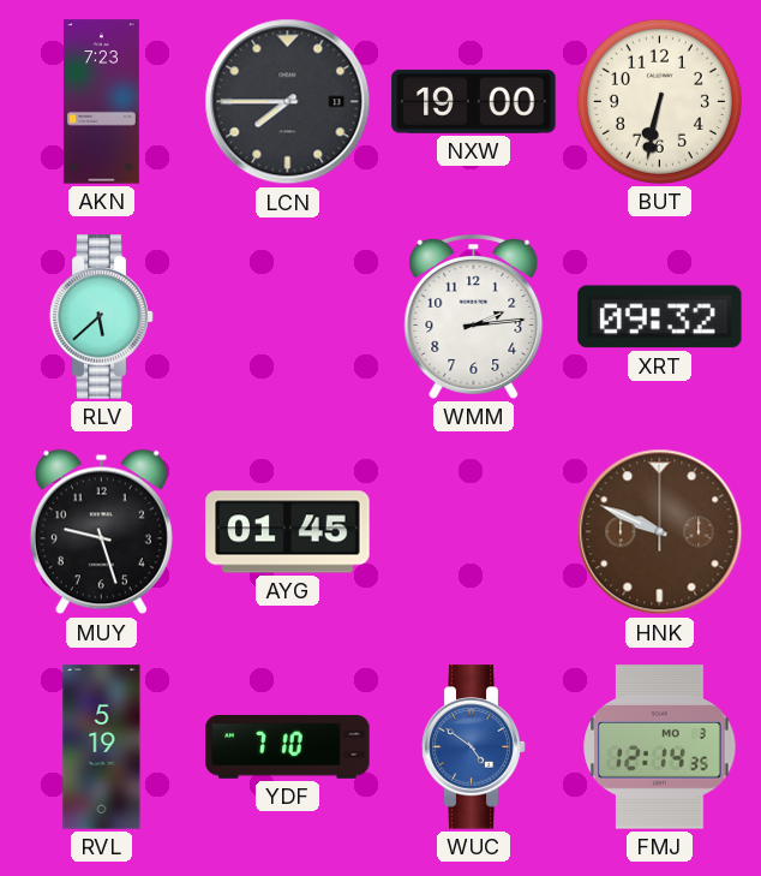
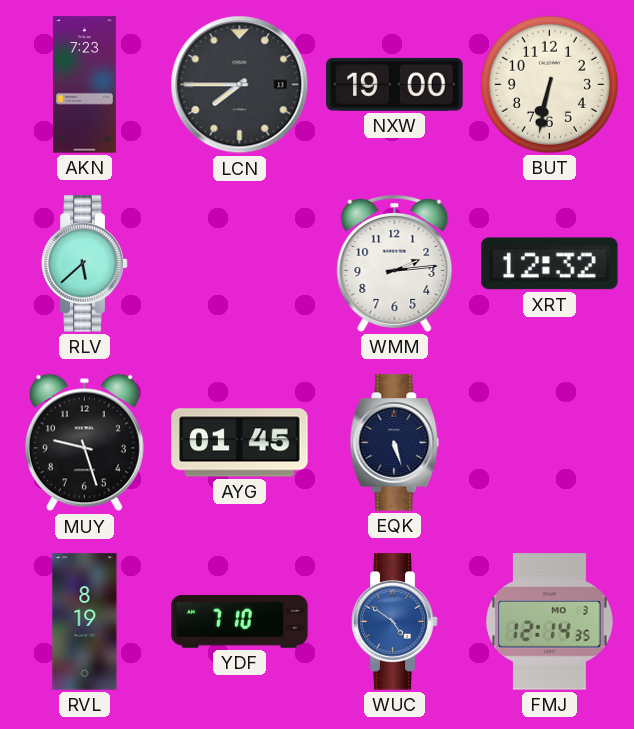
XRT: 09:32 -> 12:32 (550, 264)
EQK: none -> 5:27 (395, 443)
HNK: 9:49 -> none (660, 532)
RVL: 5:19 -> 8:19 (85, 622)
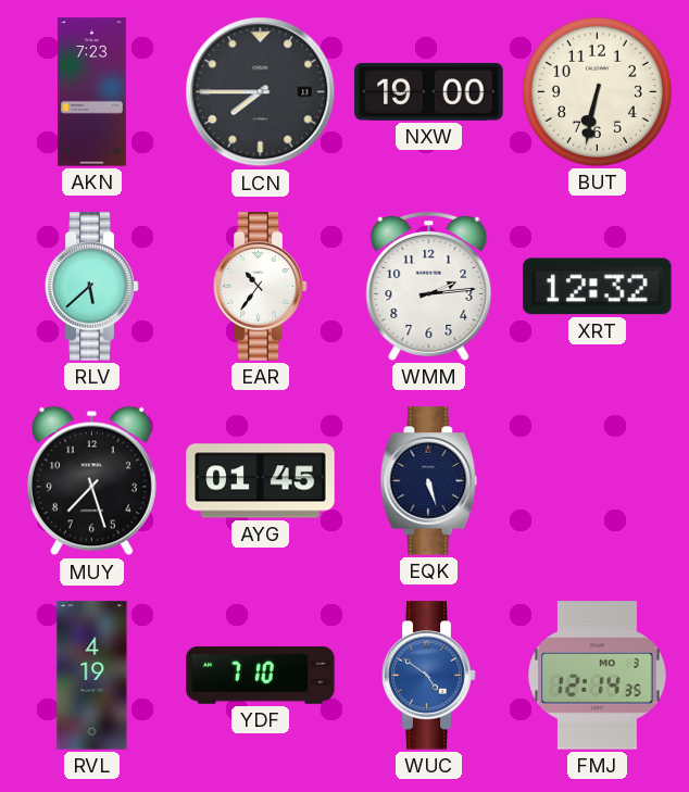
EAR: none -> 10:36 (261, 287)
MUY: 9:27 -> 7:27 (91, 481)
RVL: 8:19 -> 4:19 (92, 676)
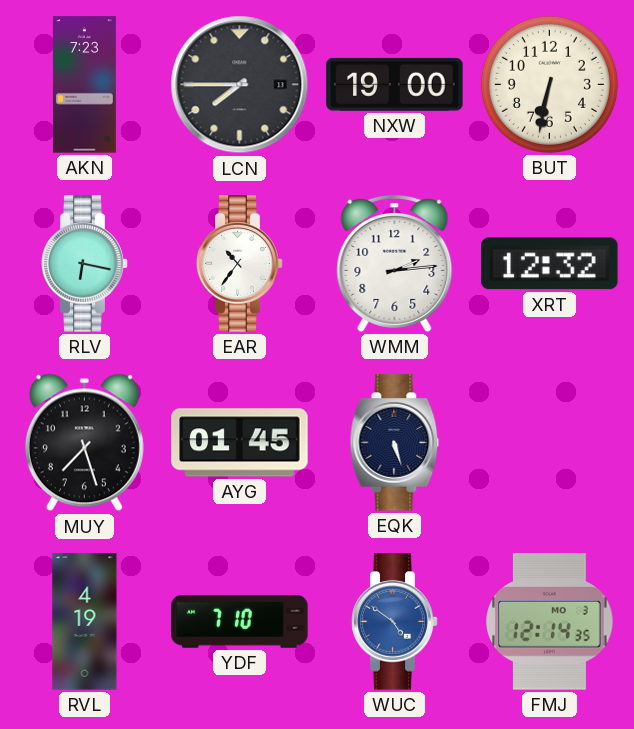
RLV: 5:38 -> 6:17 (85, 264)
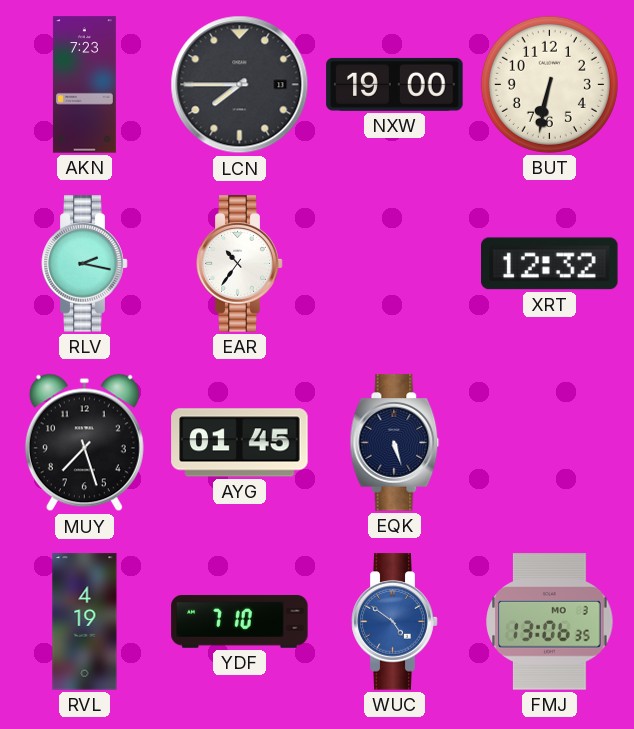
RLV: 6:17 -> 2:17 (85, 264)
WMM: 2:14 -> none (395, 263)
FMJ: 12:14 -> 13:06 (550, 622)
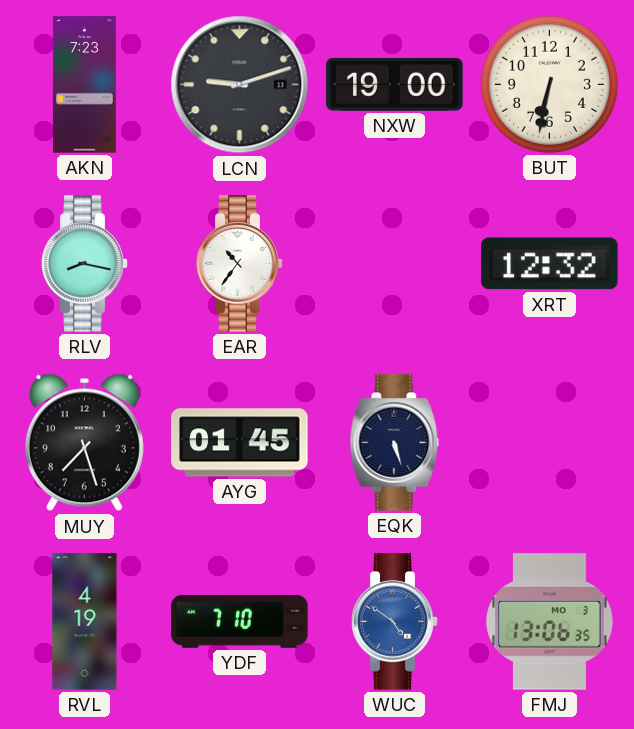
LCN: 7:45 -> 9:12 (240, 85)
RLV: 2:17 -> 8:17 (85, 264)
